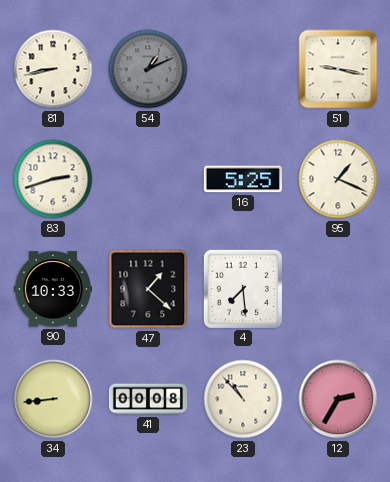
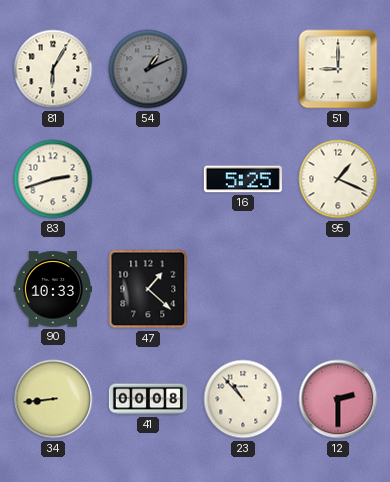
81: 8:43 -> 6:05 (53, 69)
51: 9:17 -> 9:00 (338, 69)
4: 7:29 -> none (243, 289)
12: 2:35 -> 2:30 (338, 399)
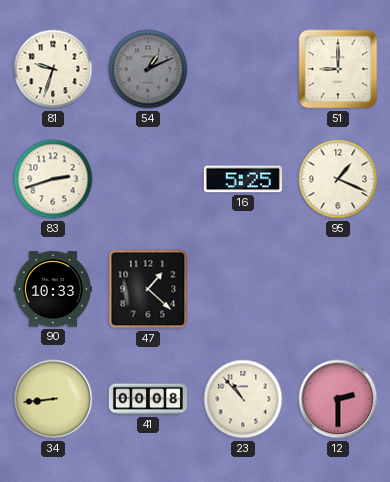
81: 6:05 -> 9:33 (53, 69)
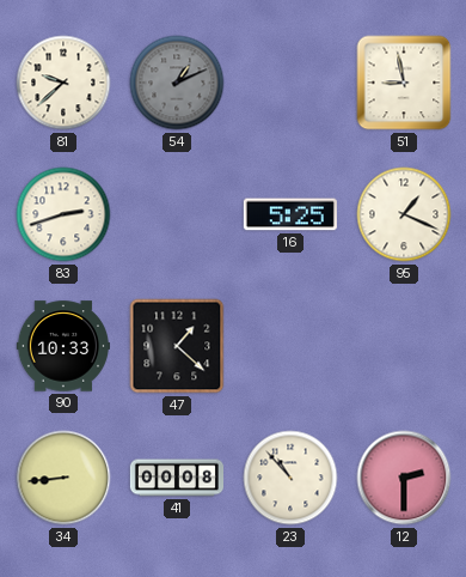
81: 9:33 -> 9:38 (63, 83)
51: 9:00 -> 8:58 (404, 83)
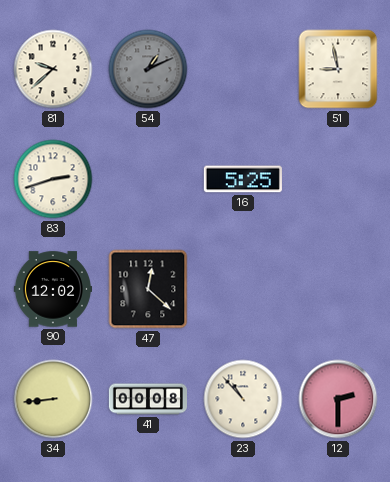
95: 1:19 -> none (404, 214)
90: 10:33 -> 12:02 (53, 289)
47: 1:22 -> 12:22 (148, 289)
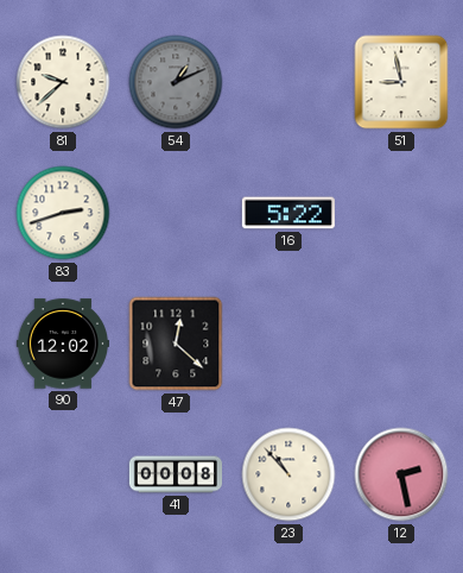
16: 5:25 -> 5:22 (288, 213)
34: 8:44 -> none (53, 399)
12: 2:30 -> 2:28 (401, 474)
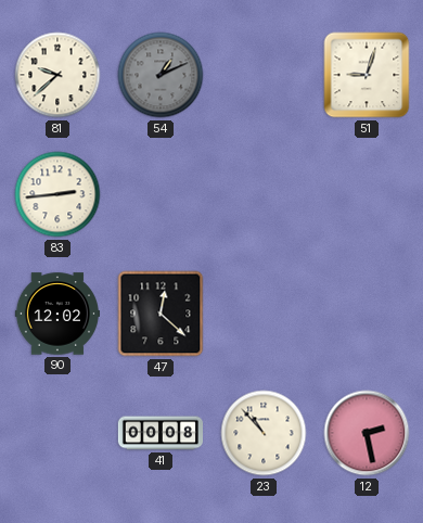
51: 8:58 -> 9:03 (367, 75)
83: 2:42 -> 2:44 (57, 194)
16: 5:22 -> none (288, 213)
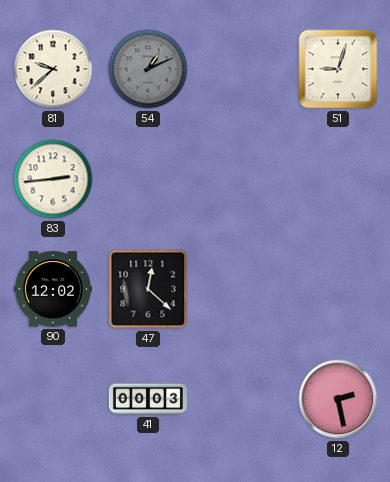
41: 00:08 -> 00:03 (147, 399)
23: 10:53 -> none (264, 433)
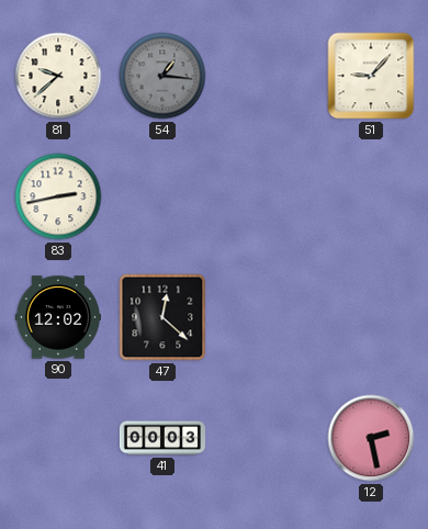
54: 1:11 -> 1:16 (162, 76)
51: 9:03 -> 9:07 (371, 76)
83: 2:44 -> 2:43 (58, 196)
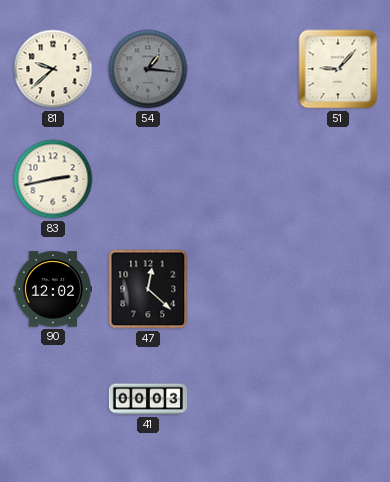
12: 2:28 -> none (371, 438)
